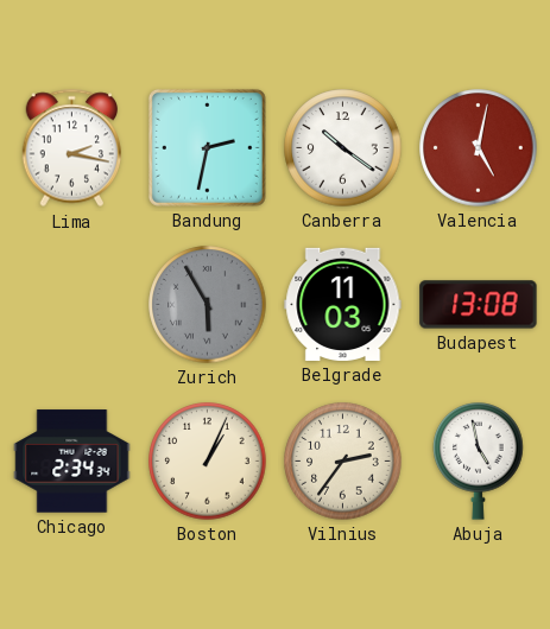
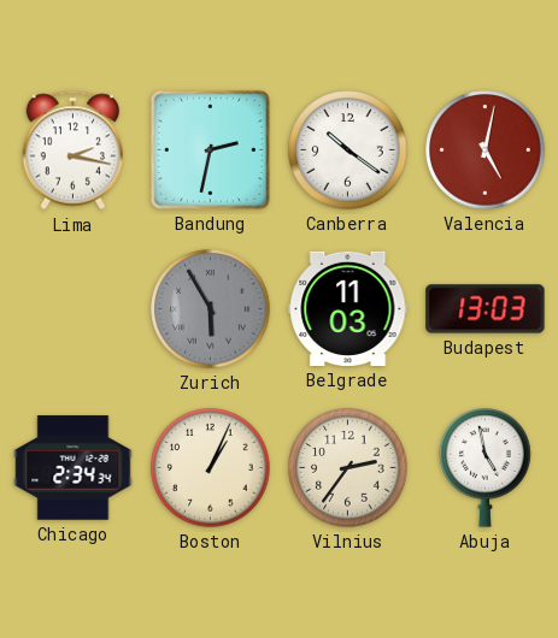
Budapest: 13:08 -> 13:03 (486, 309)
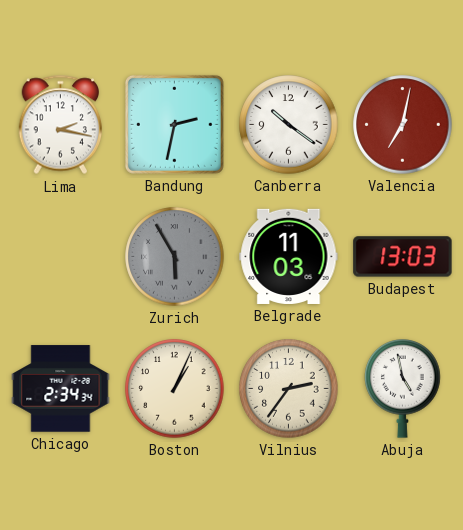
Valencia: 5:02 -> 7:02 (403, 125)
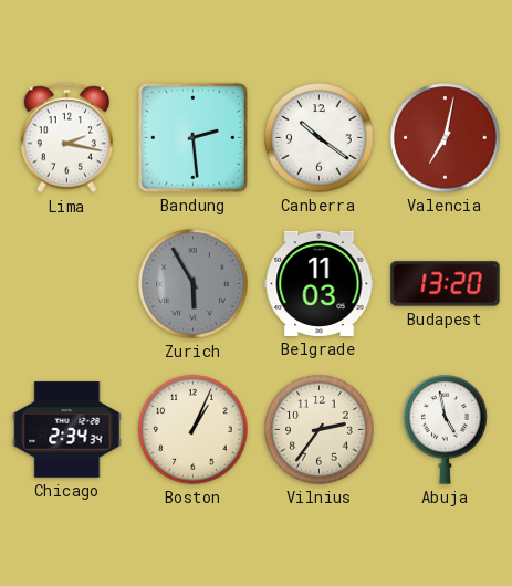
Bandung: 2:32 -> 2:29 (192, 137)
Budapest: 13:03 -> 13:20 (446, 284)
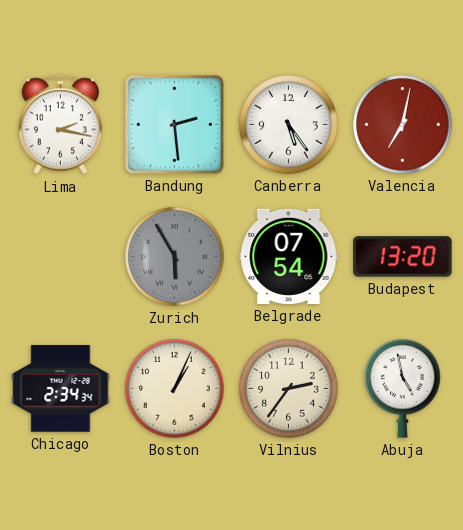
Canberra: 10:21 -> 5:24 (289, 125)
Belgrade: 11:03 -> 07:54 (289, 256)
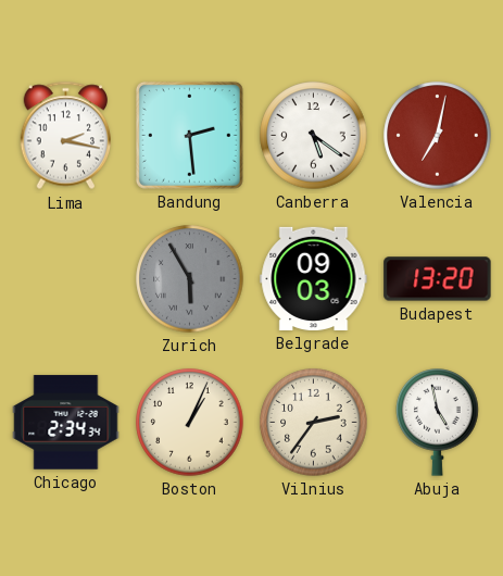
Canberra: 5:24 -> 5:21 (314, 136)
Belgrade: 07:54 -> 09:03 (314, 278)
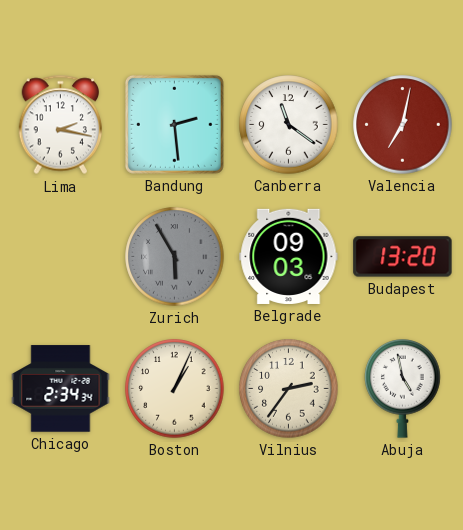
Canberra: 5:21 -> 11:21 (289, 125)
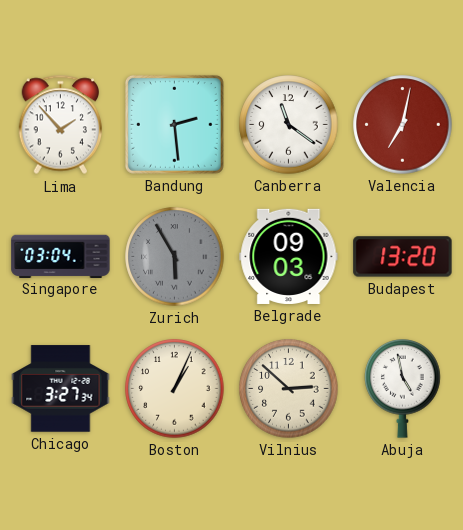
Lima: 2:17 -> 1:53 (61, 125)
Singapore: none -> 03:04 (61, 256)
Chicago: 2:34 -> 3:27 (61, 389)
Vilnius: 2:36 -> 2:52 (289, 389)
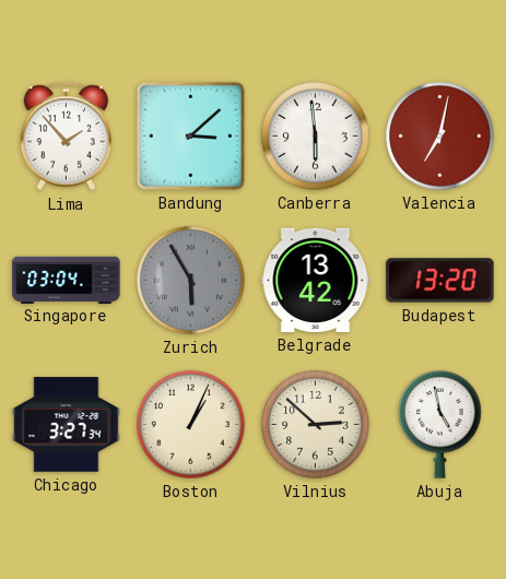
Bandung: 2:29 -> 3:08 (190, 135)
Canberra: 11:21 -> 5:59 (316, 137)
Belgrade: 09:03 -> 13:42 (316, 280)
